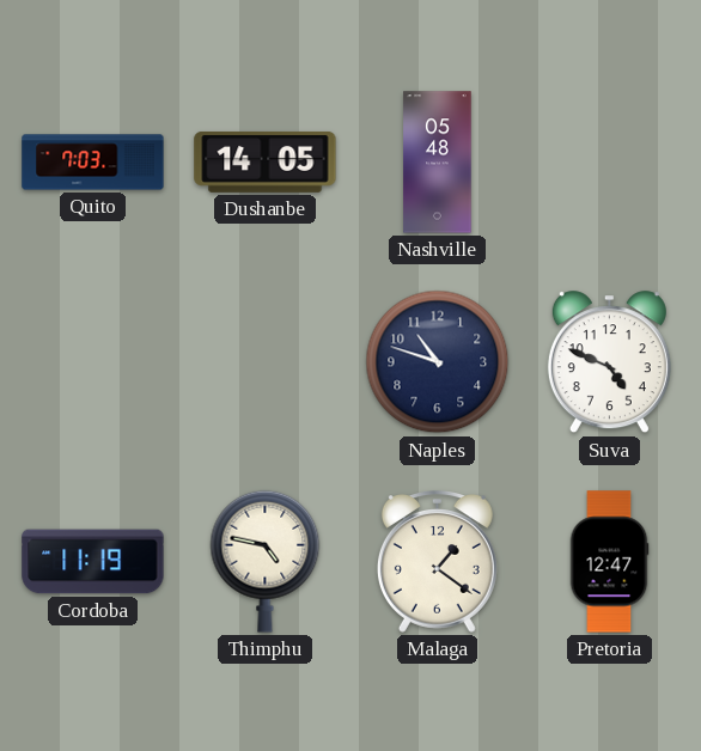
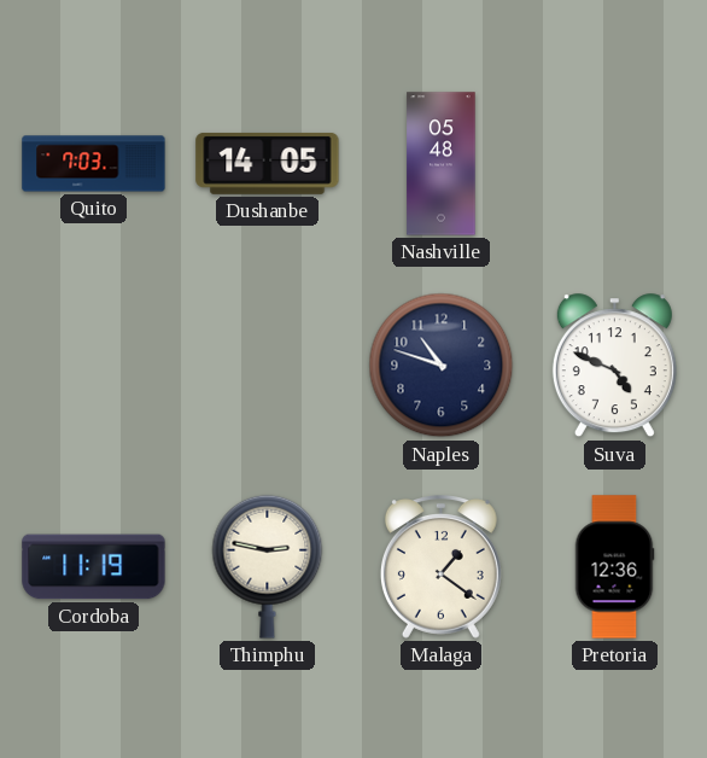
Thimphu: 4:47 -> 2:47 (268, 566)
Pretoria: 12:47 -> 12:36 (614, 567)
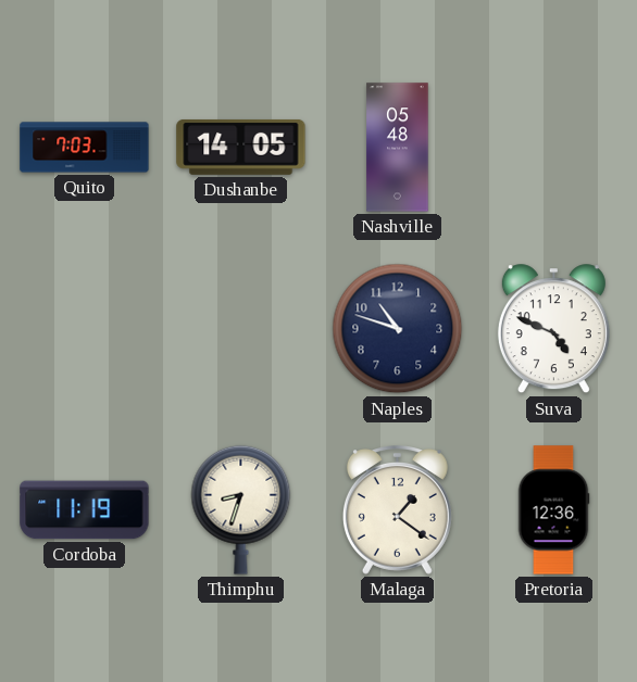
Thimphu: 2:47 -> 8:33 (241, 509)
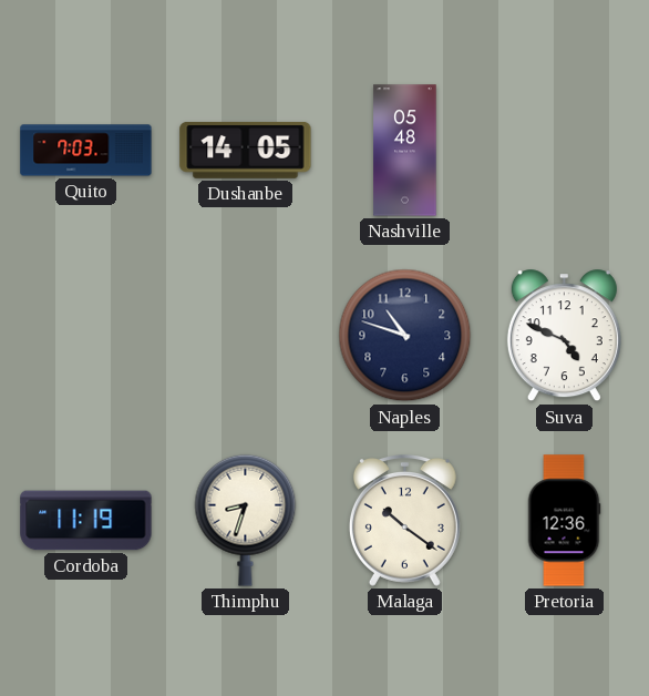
Malaga: 1:21 -> 10:21 (404, 521)
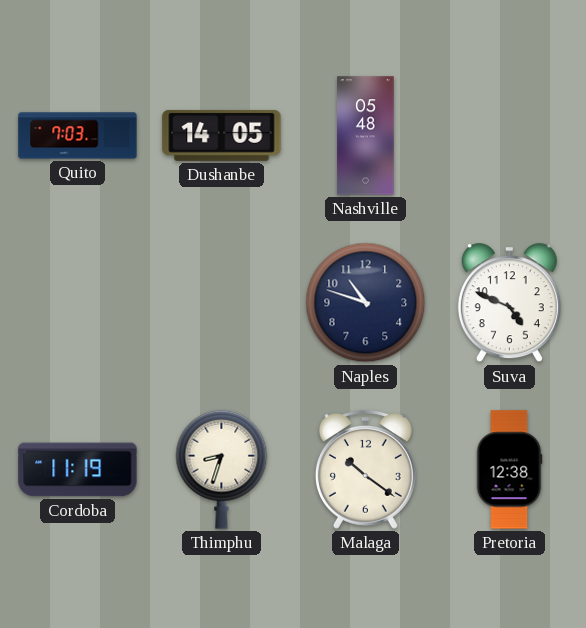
Pretoria: 12:36 -> 12:38 (509, 470)
